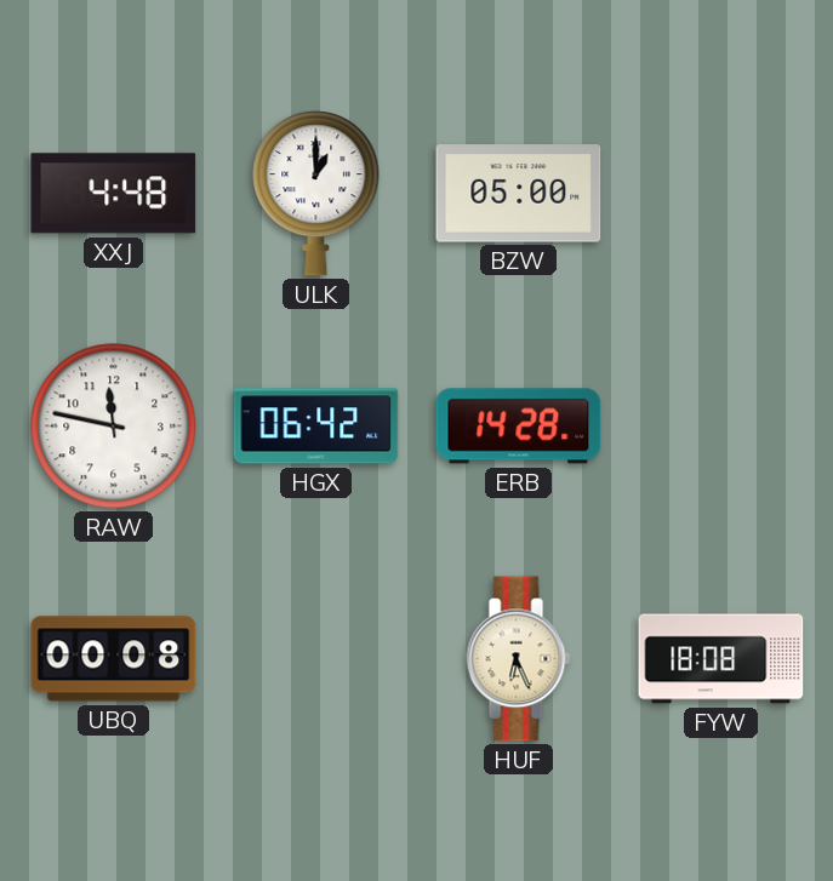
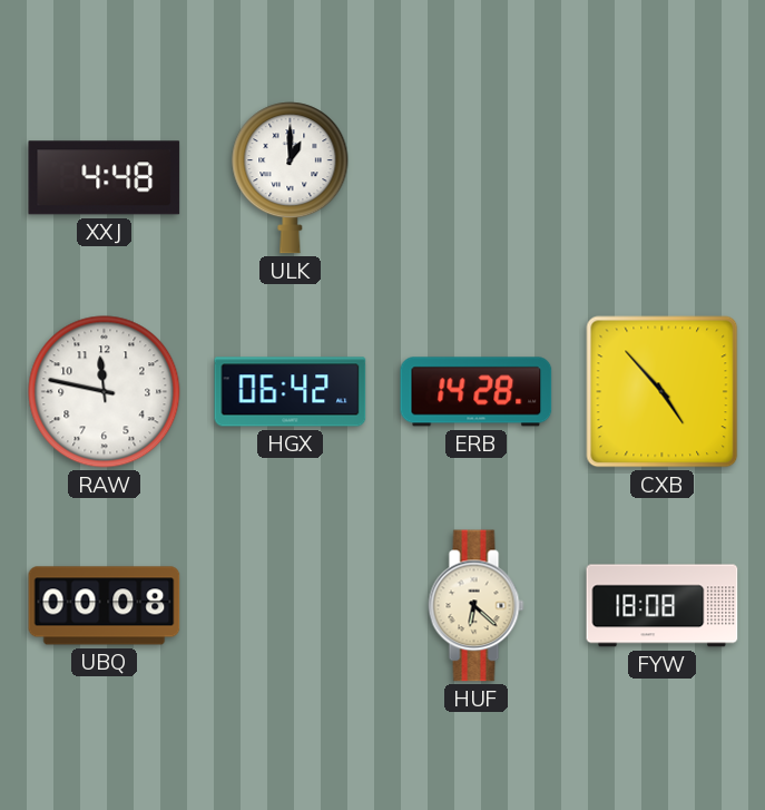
BZW: 05:00 -> none (519, 194)
CXB: none -> 4:53 (663, 392)
HUF: 6:26 -> 6:22 (477, 606)
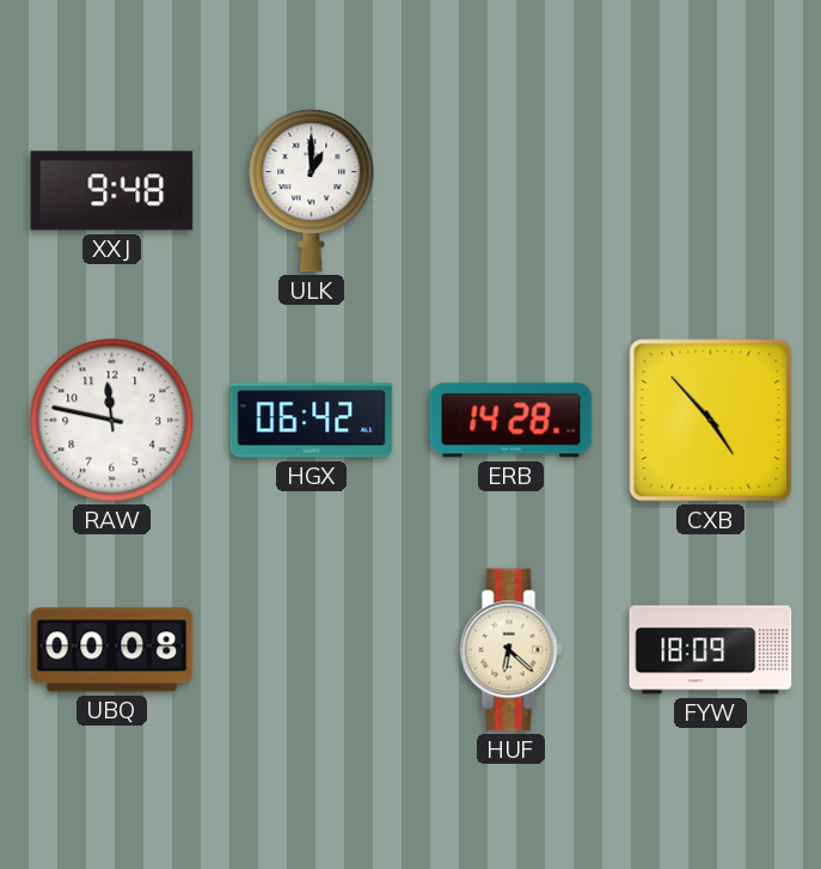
XXJ: 4:48 -> 9:48 (112, 191)
FYW: 18:08 -> 18:09 (711, 650)
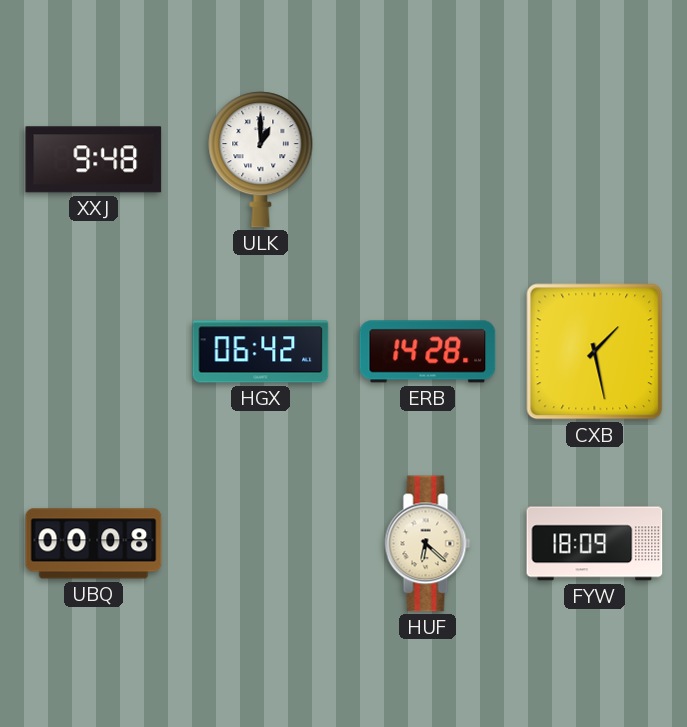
RAW: 11:47 -> none (112, 421)
CXB: 4:53 -> 1:28 (595, 352)
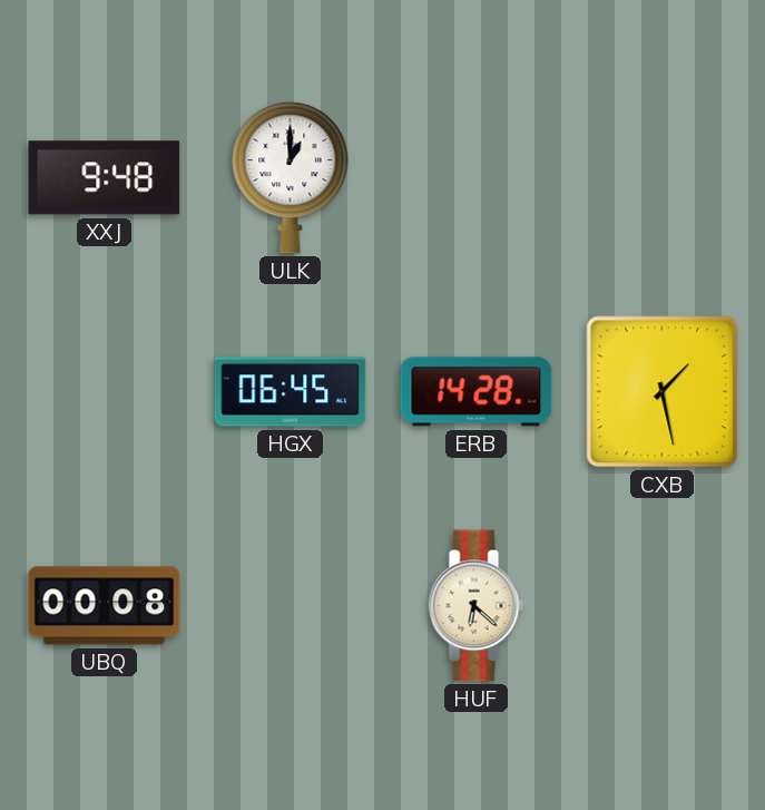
HGX: 06:42 -> 06:45 (291, 392)
FYW: 18:09 -> none (595, 544)
